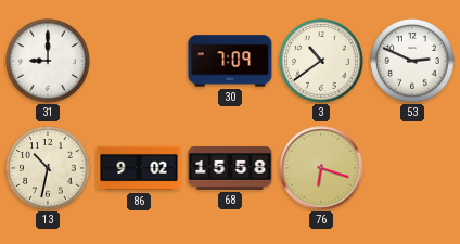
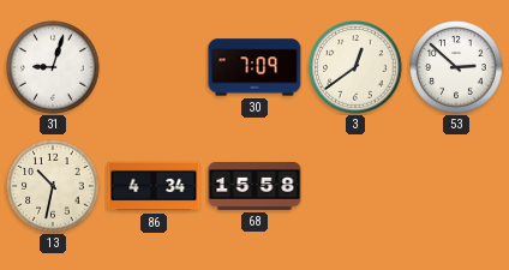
31: 9:00 -> 9:03 (53, 67)
3: 10:39 -> 12:39 (355, 67)
53: 2:49 -> 2:52 (456, 67)
86: 9:02 -> 4:34 (154, 186)
76: 6:18 -> none (321, 168)
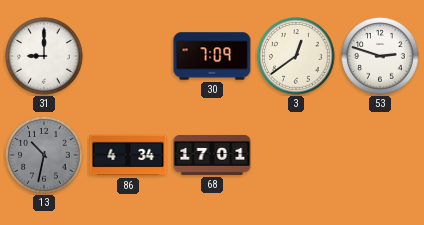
31: 9:03 -> 9:00 (44, 56)
53: 2:52 -> 2:48 (380, 56)
13 dial: cream -> grey (44, 155)
68: 15:58 -> 17:01 (212, 155)
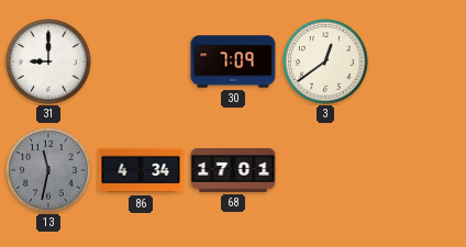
53: 2:48 -> none (380, 56)
13: 10:32 -> 11:32 (48, 170)
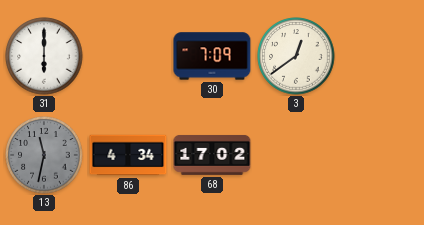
31: 9:00 -> 6:00 (44, 56)
68: 17:01 -> 17:02 (212, 155)
